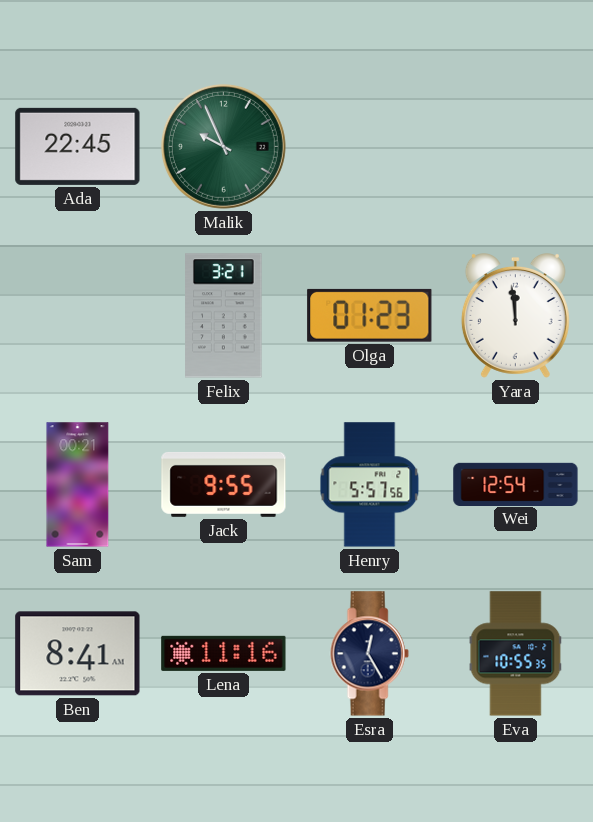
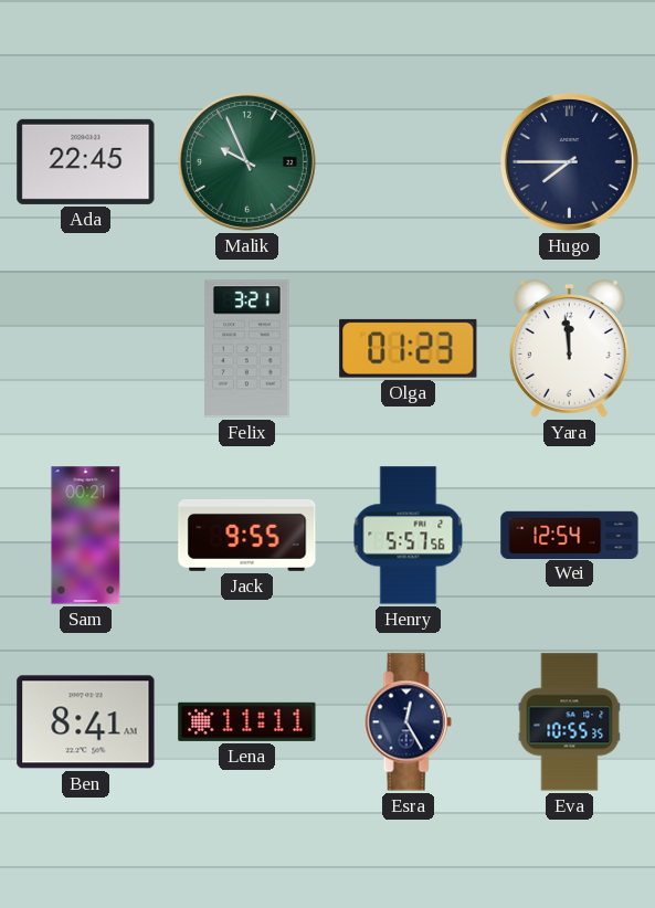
Hugo: none -> 7:45 (569, 161)
Lena: 11:16 -> 11:11 (247, 721)
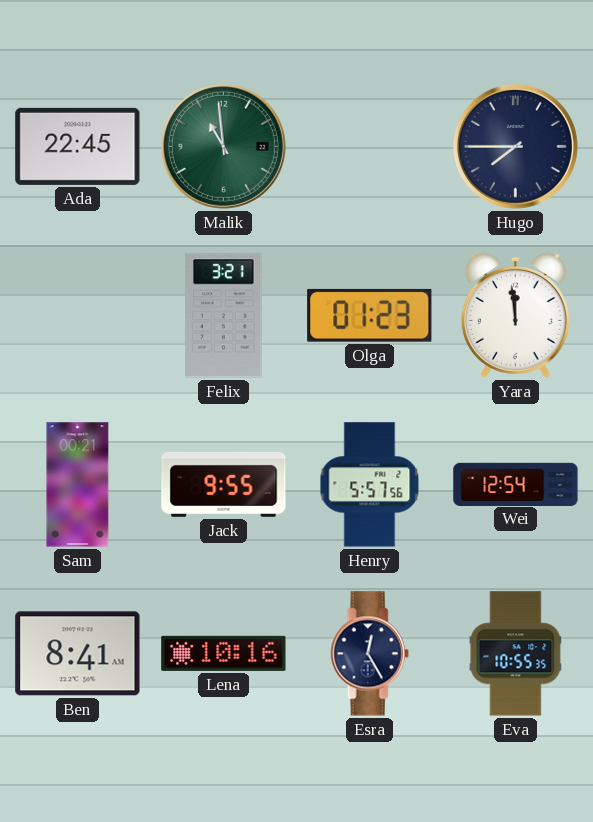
Malik: 9:56 -> 10:59 (223, 146)
Lena: 11:11 -> 10:16 (224, 653)
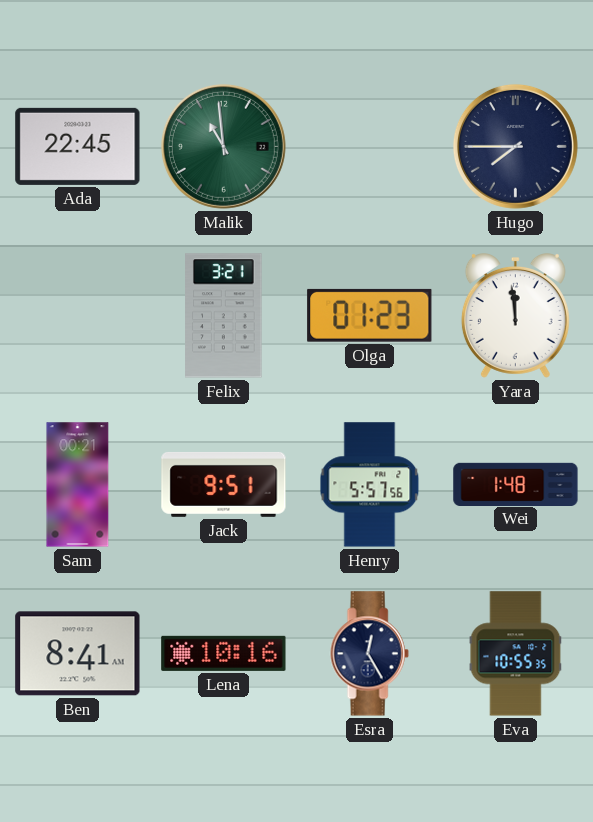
Jack: 9:55 -> 9:51 (224, 484)
Wei: 12:54 -> 1:48 (516, 484)
